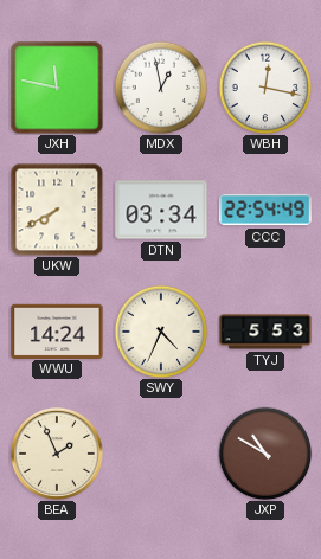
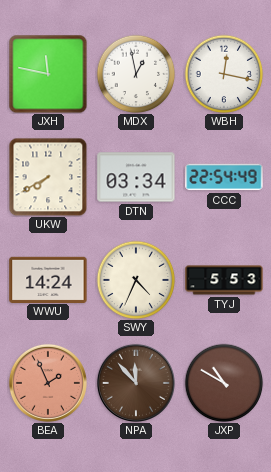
BEA dial: cream -> salmon (48, 383)
NPA: none -> 11:53 (136, 383)
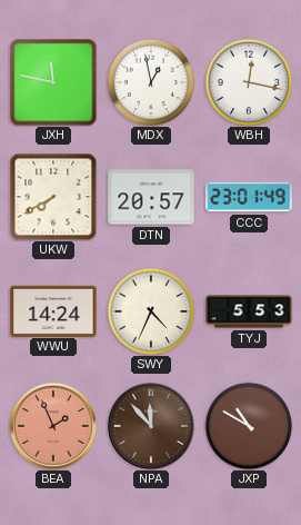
DTN: 03:34 -> 20:57 (151, 197)
CCC: 22:54 -> 23:01 (249, 197)
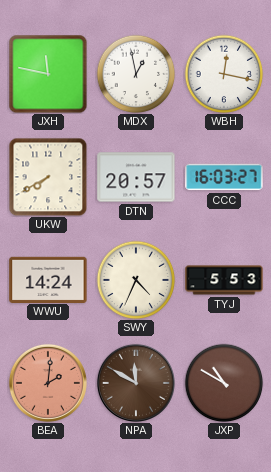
CCC: 23:01 -> 16:03 (224, 177)
BEA: 1:56 -> 2:01 (48, 383)
NPA: 11:53 -> 11:50 (136, 383)
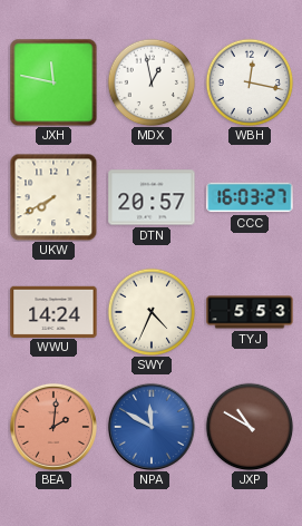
NPA dial: brown -> blue (152, 427)
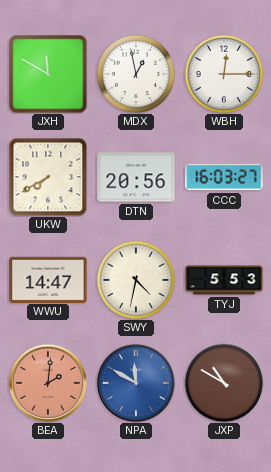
JXH: 11:47 -> 11:50 (48, 74)
WBH: 12:17 -> 12:15 (224, 74)
DTN: 20:57 -> 20:56 (136, 177)
WWU: 14:24 -> 14:47 (48, 279)
SWY: 4:34 -> 4:32 (136, 280)
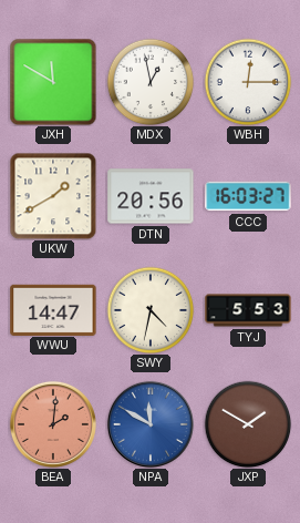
UKW: 7:40 -> 1:40 (53, 196)
JXP: 10:50 -> 1:50 (248, 424)
